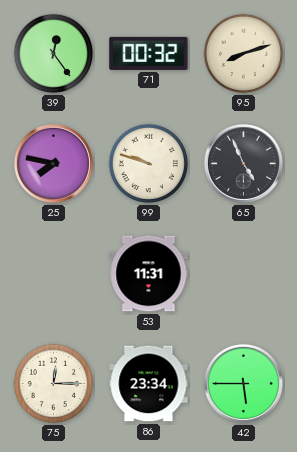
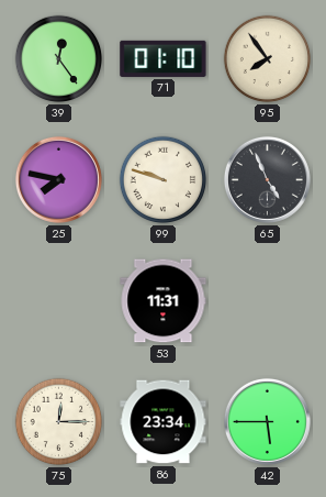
71: 00:32 -> 01:10 (164, 58)
95: 8:12 -> 7:54 (268, 59)
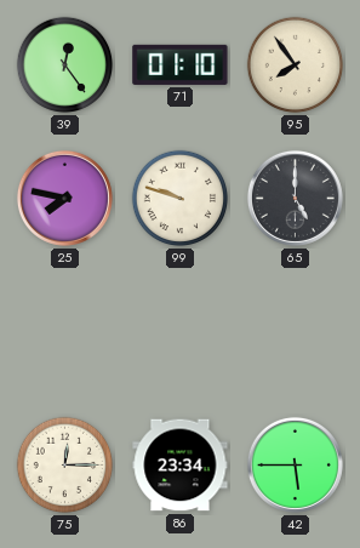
65: 4:56 -> 5:00 (295, 198)
53: 11:31 -> none (164, 301)
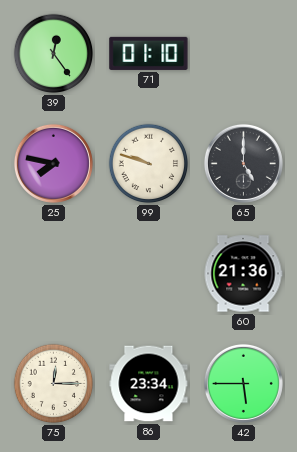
95: 7:54 -> none (296, 65)
60: none -> 21:36 (243, 274)
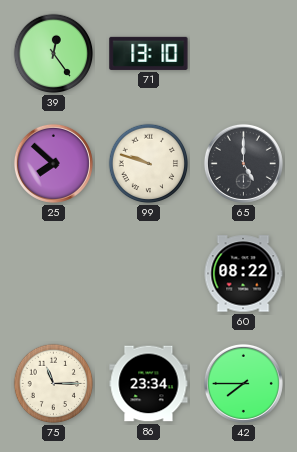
71: 01:10 -> 13:10 (149, 53)
25: 7:47 -> 7:52 (53, 163)
60: 21:36 -> 08:22 (243, 274)
75: 12:15 -> 11:15 (54, 384)
42: 5:45 -> 7:45 (243, 383)
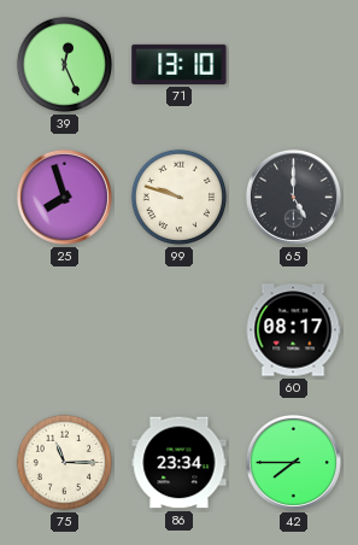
39: 12:24 -> 12:26 (65, 65)
25: 7:52 -> 7:57 (64, 197)
60: 08:22 -> 08:17 (293, 330)
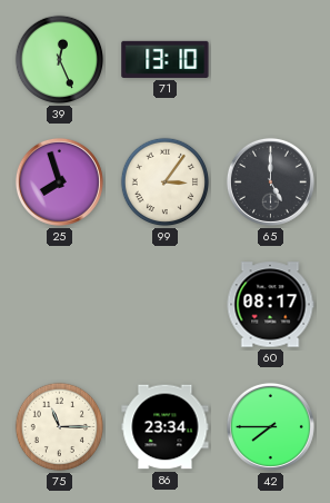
99: 9:48 -> 3:06 (166, 183)
